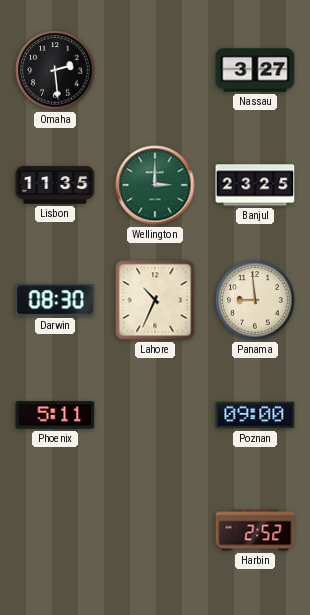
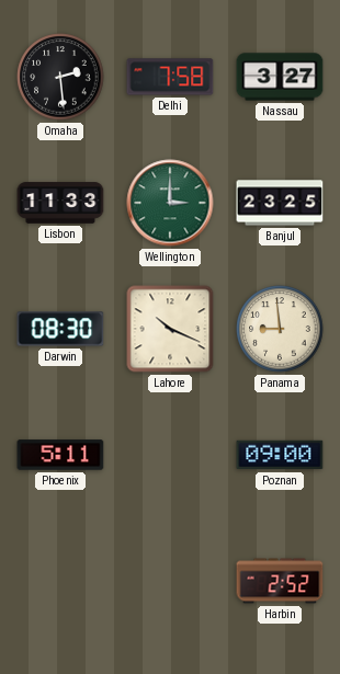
Delhi: none -> 7:58 (170, 77)
Lisbon: 11:35 -> 11:33 (60, 203)
Lahore: 10:34 -> 10:19 (170, 329)
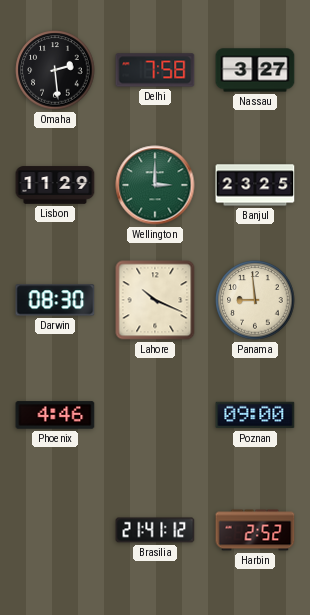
Lisbon: 11:33 -> 11:29 (55, 185)
Phoenix: 5:11 -> 4:46 (55, 415)
Brasilia: none -> 21:41 (155, 530)
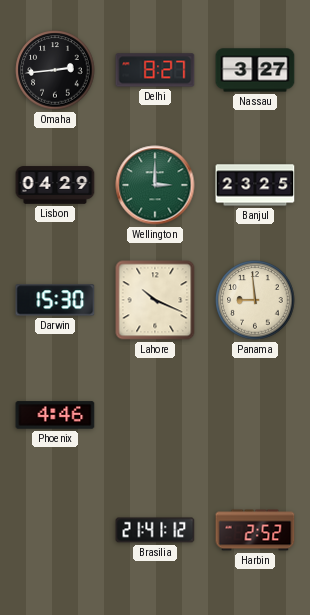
Omaha: 2:29 -> 2:44 (55, 70)
Delhi: 7:58 -> 8:27 (155, 70)
Lisbon: 11:29 -> 04:29 (55, 185)
Darwin: 08:30 -> 15:30 (55, 300)
Poznan: 09:00 -> none (255, 415)
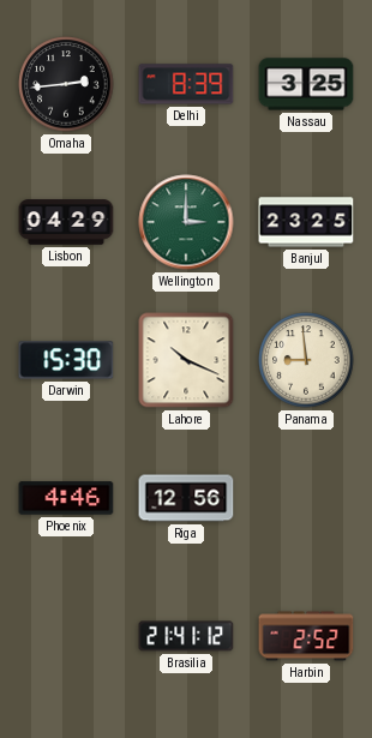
Delhi: 8:27 -> 8:39 (186, 84)
Nassau: 3:27 -> 3:25 (306, 84)
Riga: none -> 12:56 (186, 498)
